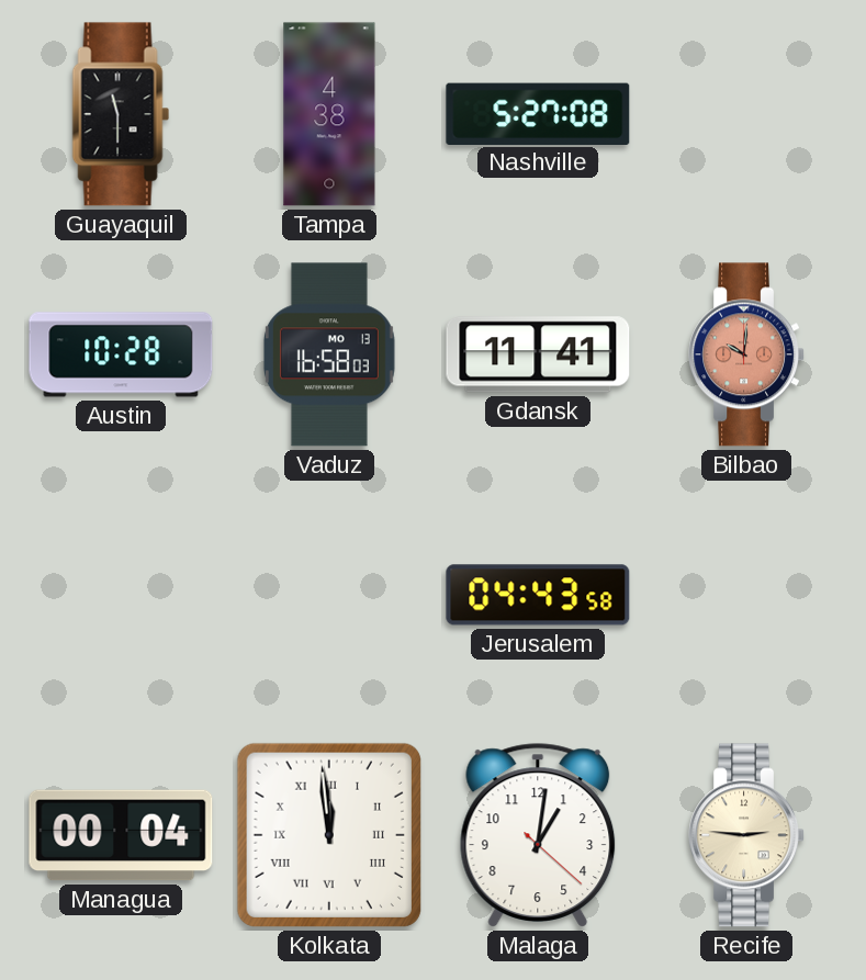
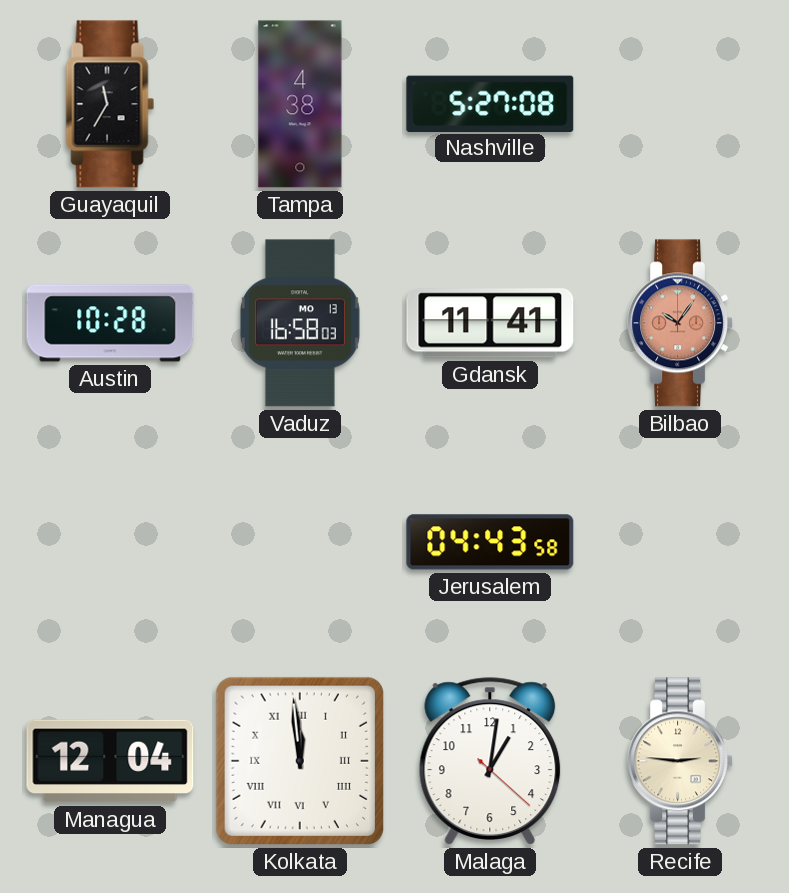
Guayaquil: 11:30 -> 11:35 (110, 104)
Bilbao: 10:01 -> 10:06 (680, 323)
Managua: 00:04 -> 12:04 (110, 761)
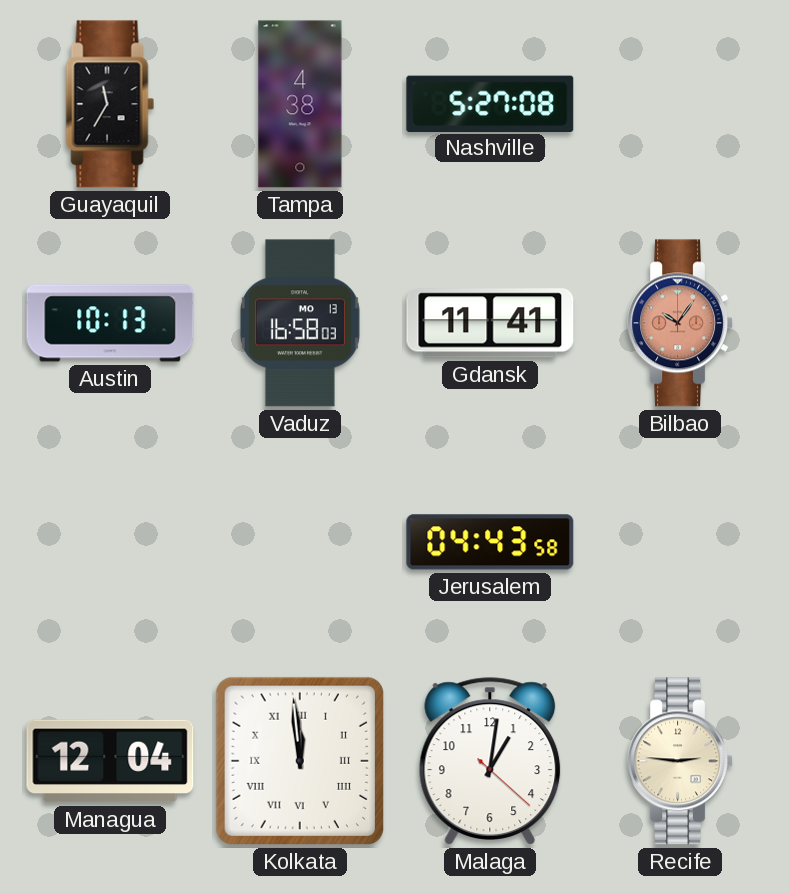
Austin: 10:28 -> 10:13 (110, 323)
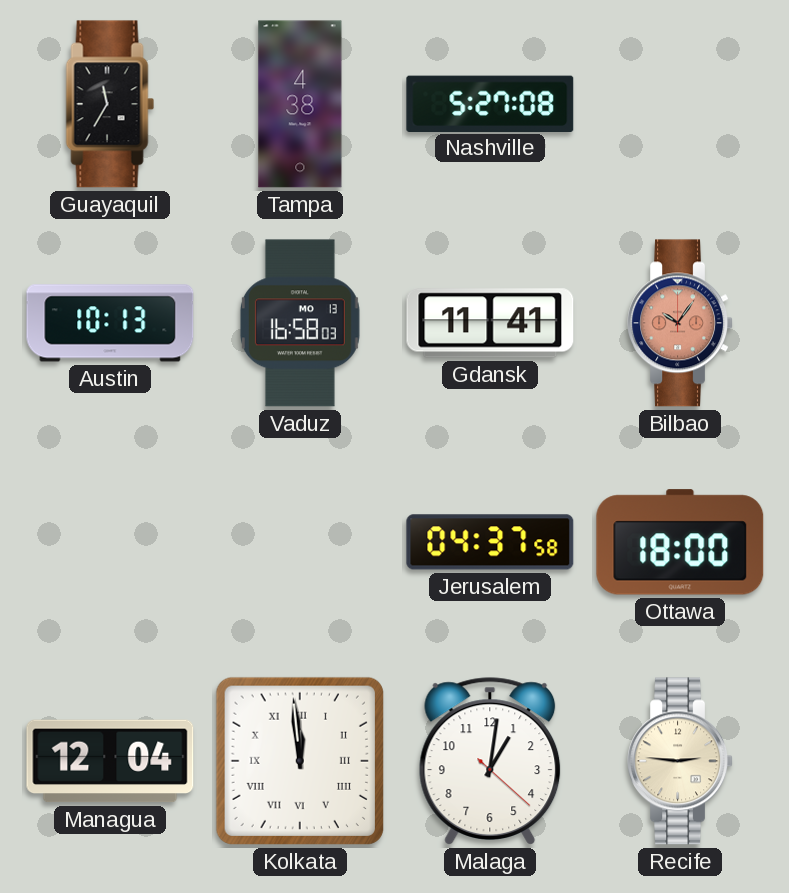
Jerusalem: 04:43 -> 04:37 (490, 542)
Ottawa: none -> 18:00 (680, 542)
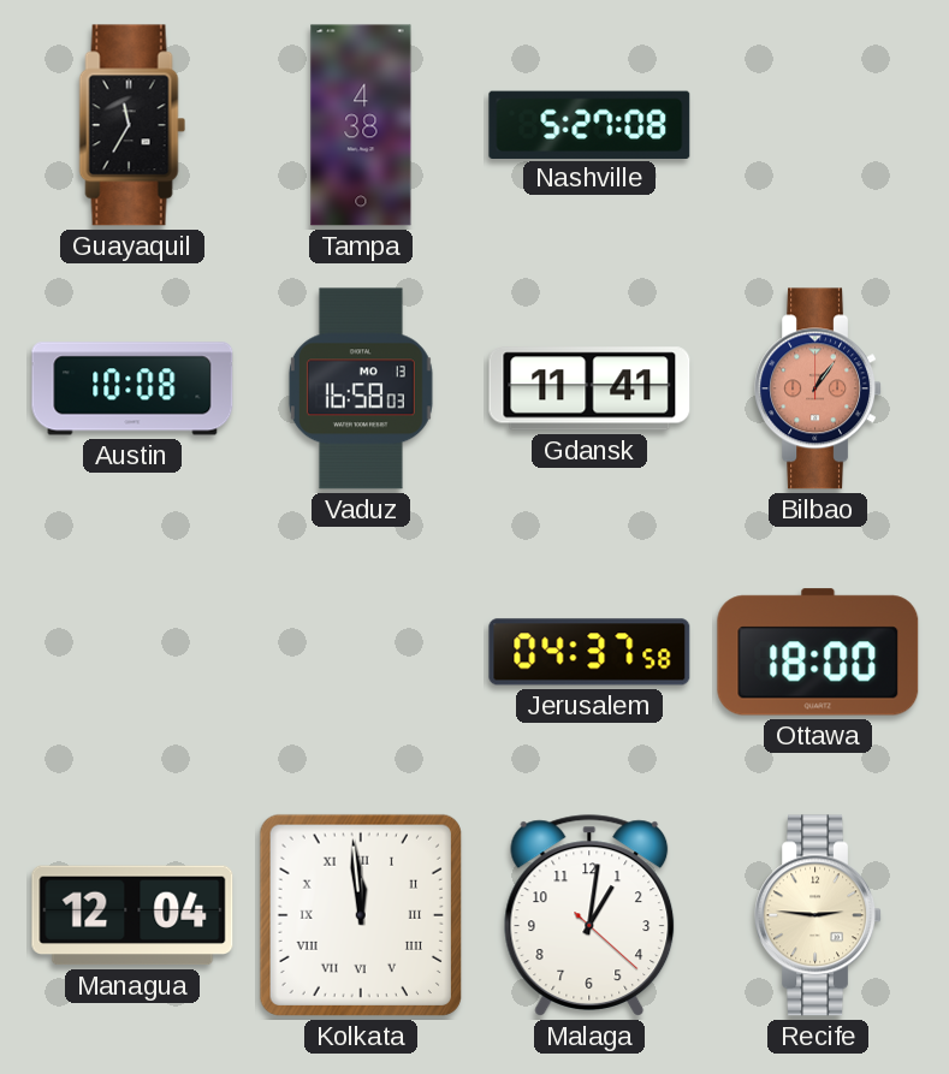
Austin: 10:13 -> 10:08 (132, 388)
Bilbao: 10:06 -> 1:06 (818, 388)
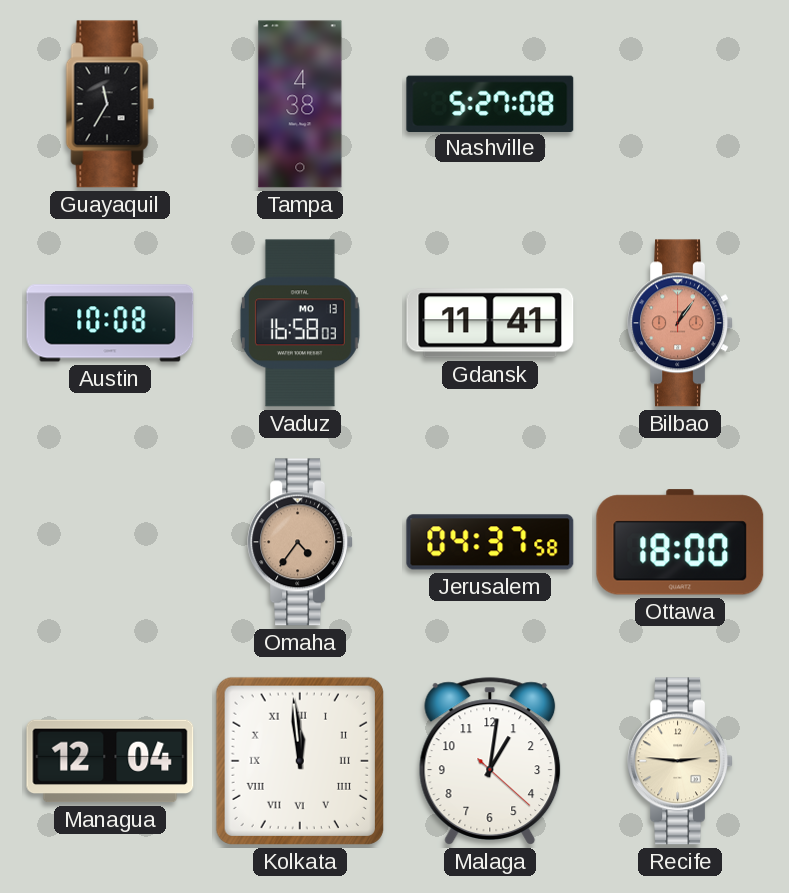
Omaha: none -> 4:36 (300, 542)
